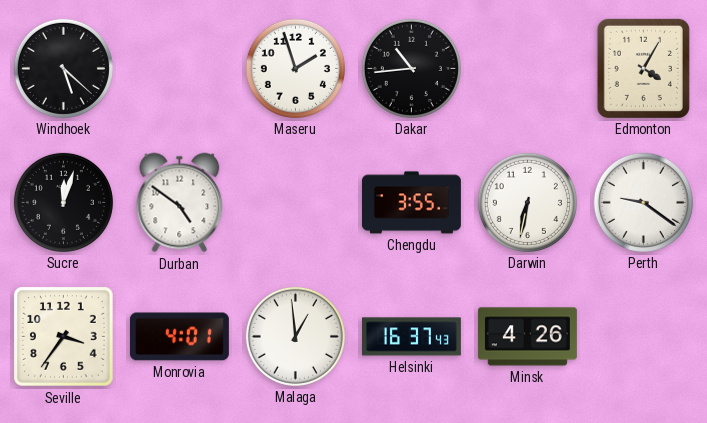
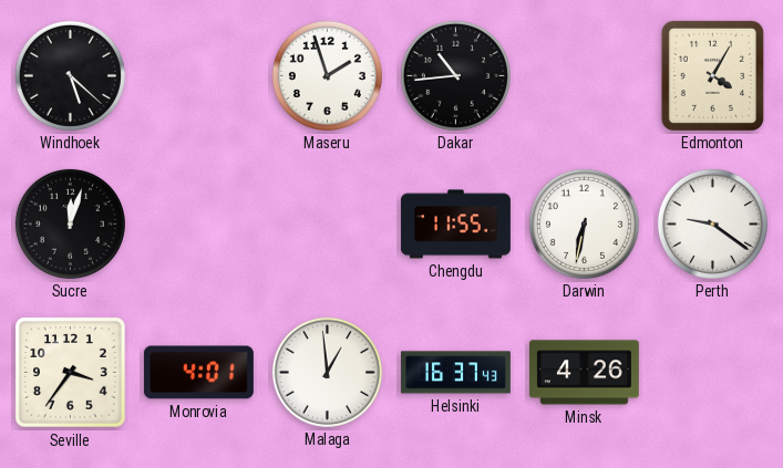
Durban: 4:51 -> none (180, 203)
Chengdu: 3:55 -> 11:55 (455, 225)
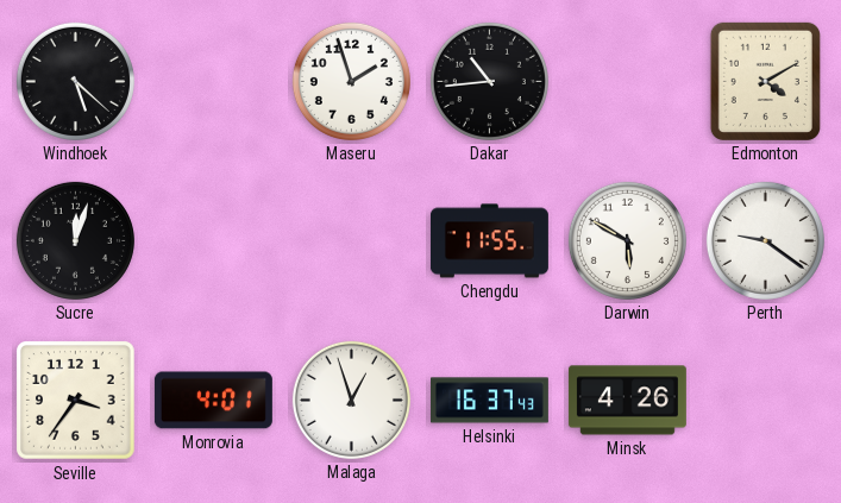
Edmonton: 4:05 -> 4:10 (765, 81)
Darwin: 6:32 -> 5:50 (627, 240)
Malaga: 12:59 -> 12:57 (351, 400)
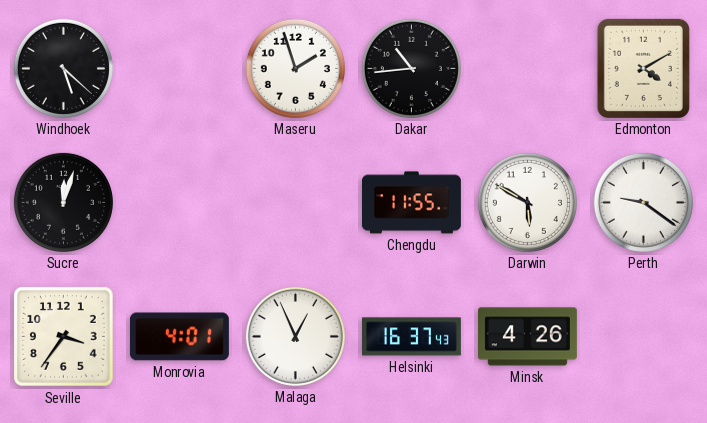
Malaga: 12:57 -> 12:56 (295, 336)
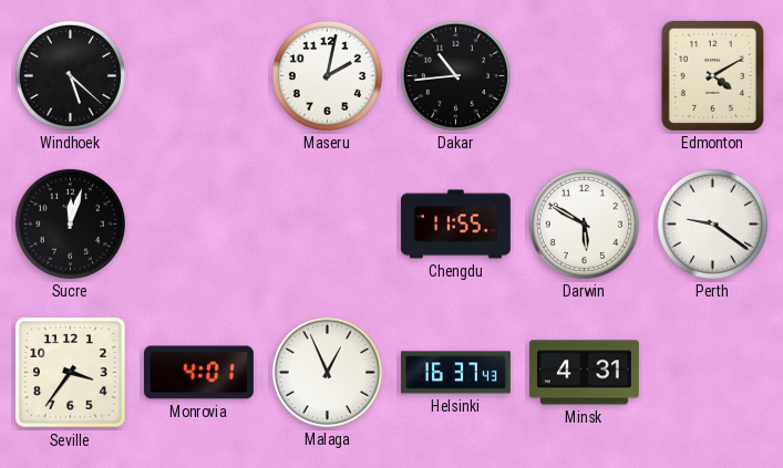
Maseru: 1:57 -> 2:02 (327, 75)
Minsk: 4:26 -> 4:31 (584, 373)
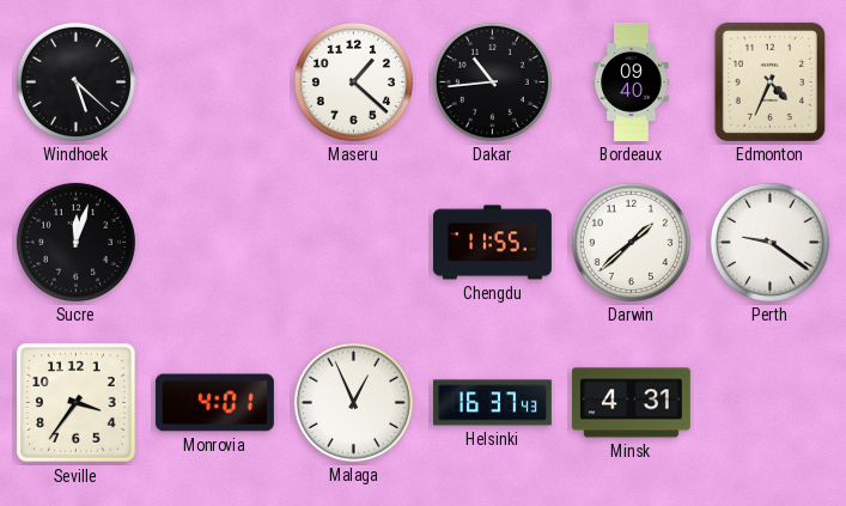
Maseru: 2:02 -> 1:22 (353, 81)
Bordeaux: none -> 09:40 (632, 81)
Edmonton: 4:10 -> 4:34 (769, 81)
Darwin: 5:50 -> 1:38 (631, 242)
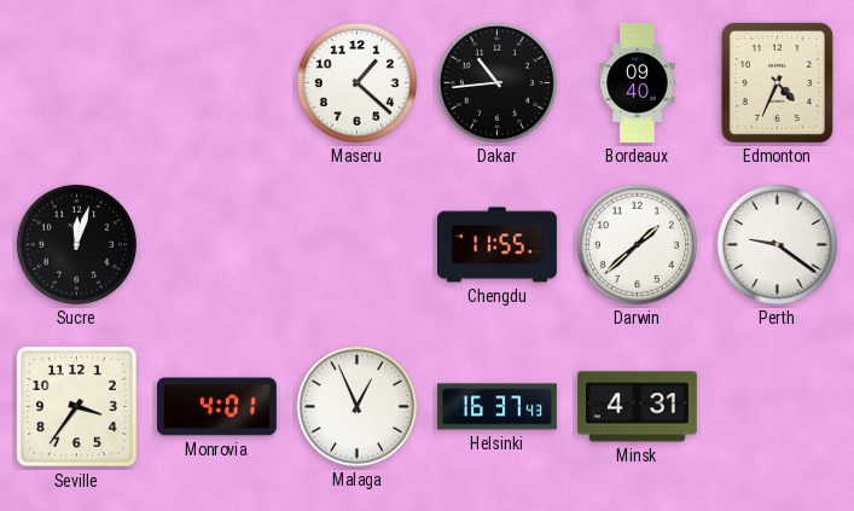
Windhoek: 5:22 -> none (75, 81)
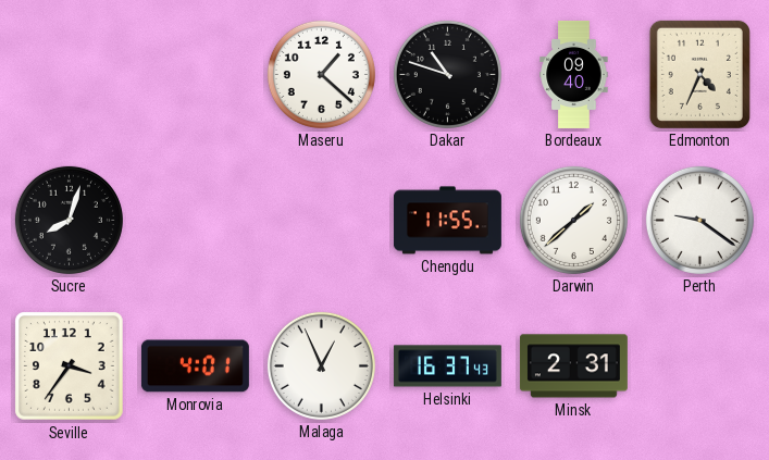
Dakar: 10:44 -> 10:48 (447, 74)
Sucre: 12:03 -> 8:03 (69, 220)
Minsk: 4:31 -> 2:31 (573, 366)
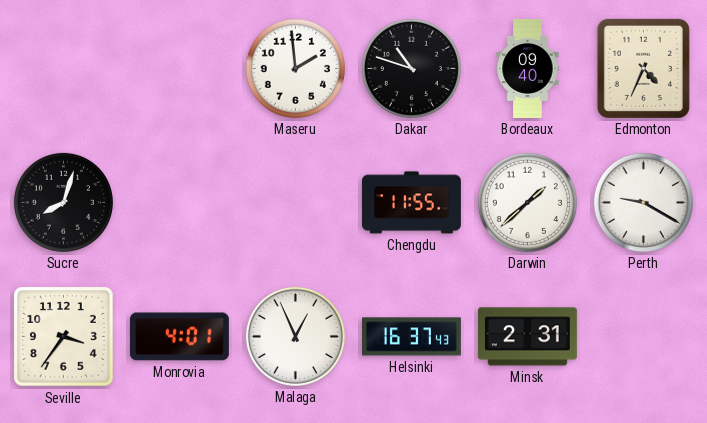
Maseru: 1:22 -> 1:59 (295, 68)
Perth: 9:21 -> 9:20 (643, 202)
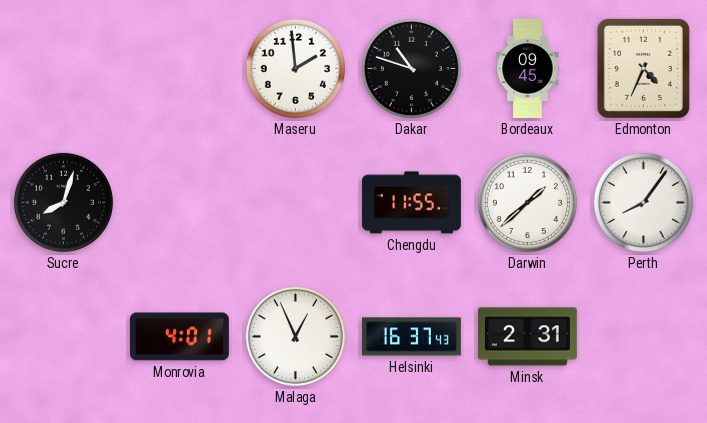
Bordeaux: 09:40 -> 09:45 (528, 68)
Perth: 9:20 -> 8:06 (643, 202)
Seville: 3:36 -> none (64, 337)
